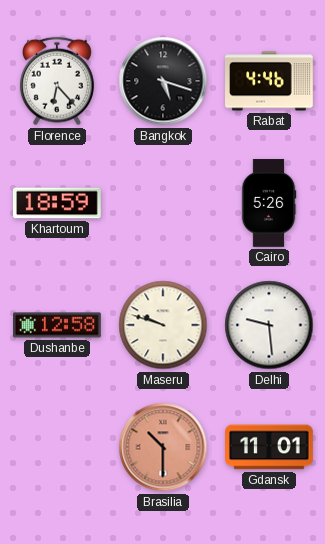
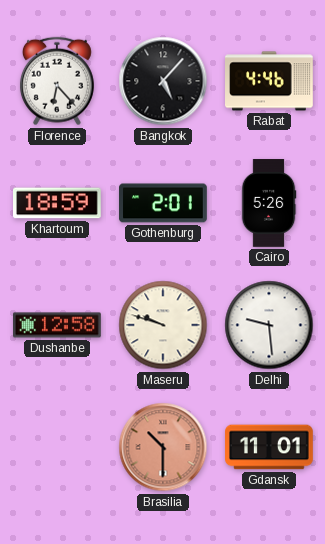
Bangkok: 5:18 -> 5:07 (163, 81)
Gothenburg: none -> 2:01 (163, 203)
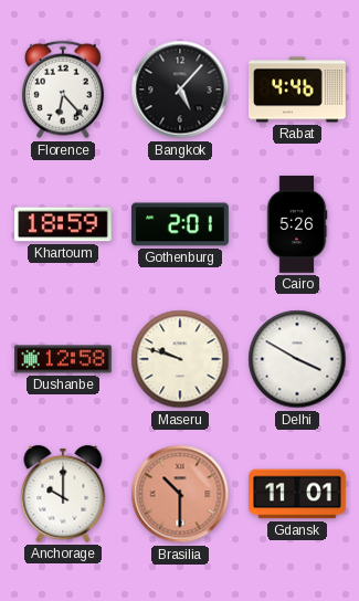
Delhi: 9:29 -> 3:50 (297, 359)
Anchorage: none -> 10:00 (63, 494)
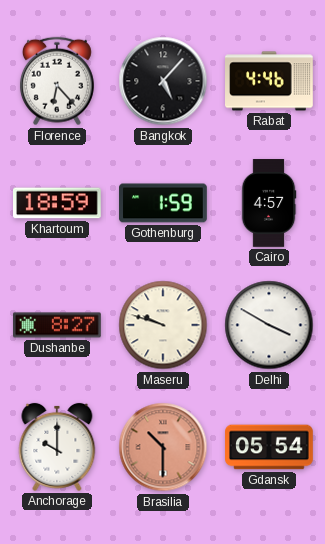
Gothenburg: 2:01 -> 1:59 (163, 203)
Cairo: 5:26 -> 4:57 (269, 203)
Dushanbe: 12:58 -> 8:27 (57, 325)
Gdansk: 11:01 -> 05:54 (269, 447)
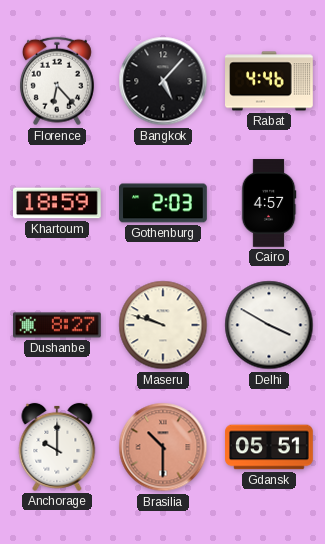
Gothenburg: 1:59 -> 2:03 (163, 203)
Gdansk: 05:54 -> 05:51 (269, 447)
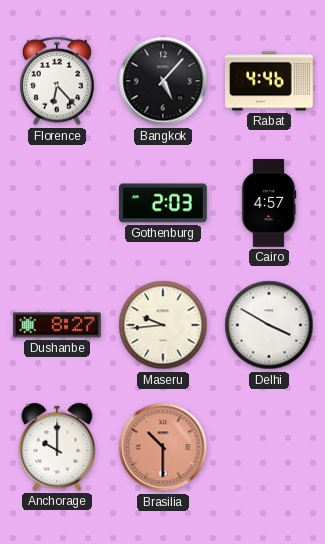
Khartoum: 18:59 -> none (58, 203)
Maseru: 9:48 -> 9:44 (163, 325)
Gdansk: 05:51 -> none (269, 447)
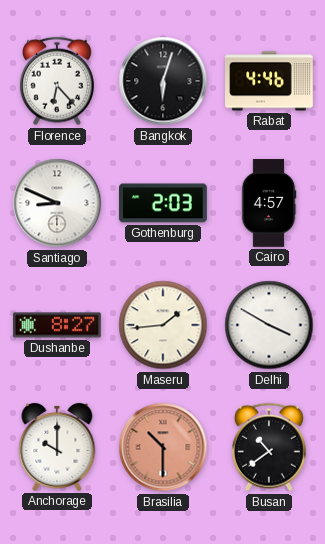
Bangkok: 5:07 -> 6:03 (163, 81)
Santiago: none -> 8:49 (57, 203)
Maseru: 9:44 -> 1:44 (163, 325)
Busan: none -> 10:39 (269, 447)
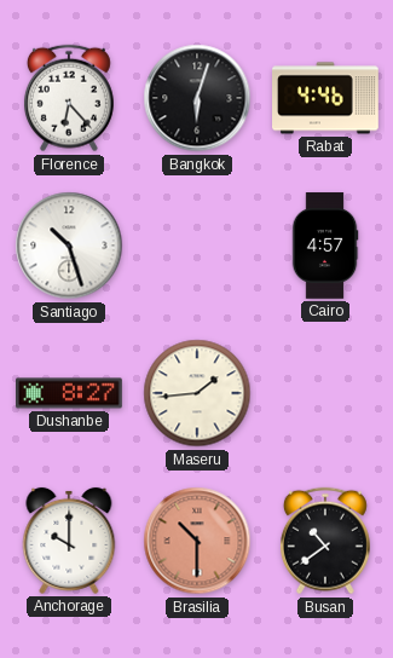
Santiago: 8:49 -> 10:27 (69, 246)
Gothenburg: 2:03 -> none (163, 203)
Delhi: 3:50 -> none (269, 325)
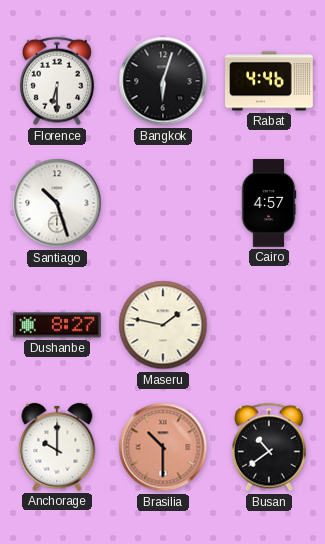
Florence: 6:23 -> 6:30 (57, 81)
Maseru: 1:44 -> 1:47 (163, 325)
